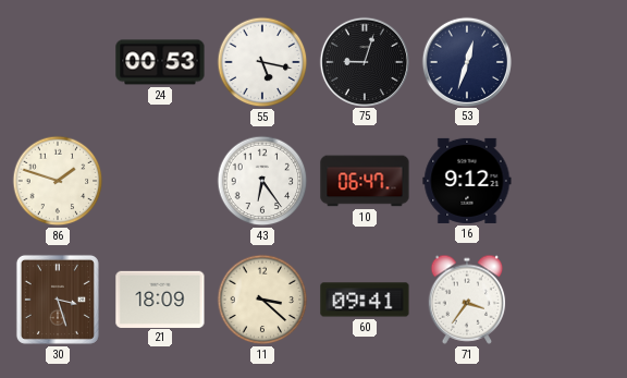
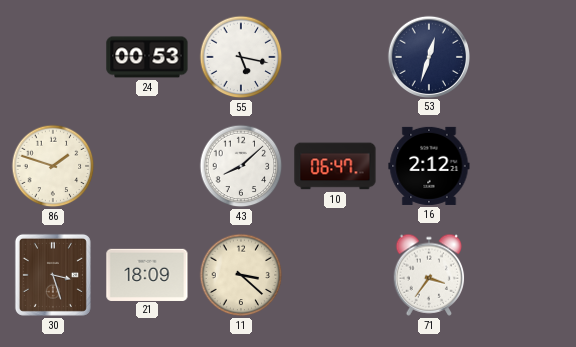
75: 9:03 -> none (364, 61)
43: 6:24 -> 8:08 (241, 166)
16: 9:12 -> 2:12 (429, 166)
60: 09:41 -> none (365, 300)
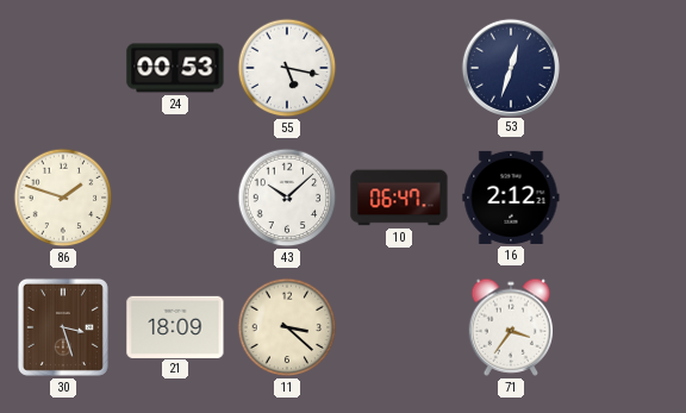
43: 8:08 -> 10:08 (287, 198)
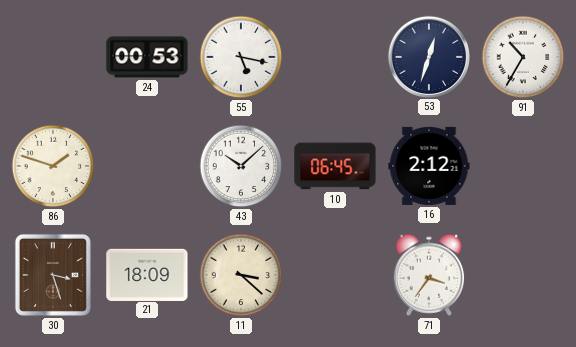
91: none -> 10:35 (523, 57)
10: 06:47 -> 06:45 (335, 166)
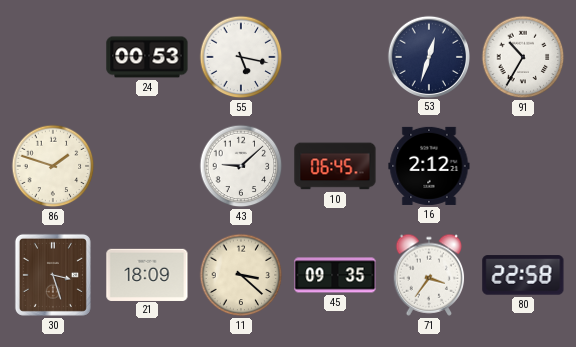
43: 10:08 -> 9:08 (241, 166)
45: none -> 09:35 (335, 275)
80: none -> 22:58 (523, 275)
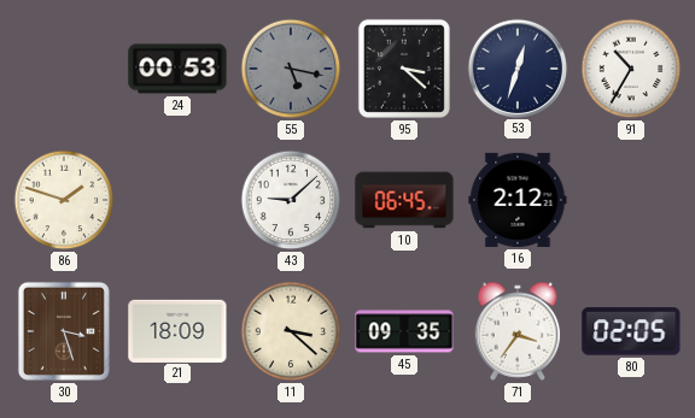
55 dial: white -> grey (291, 69)
95: none -> 3:22 (404, 69)
80: 22:58 -> 02:05 (631, 331)
